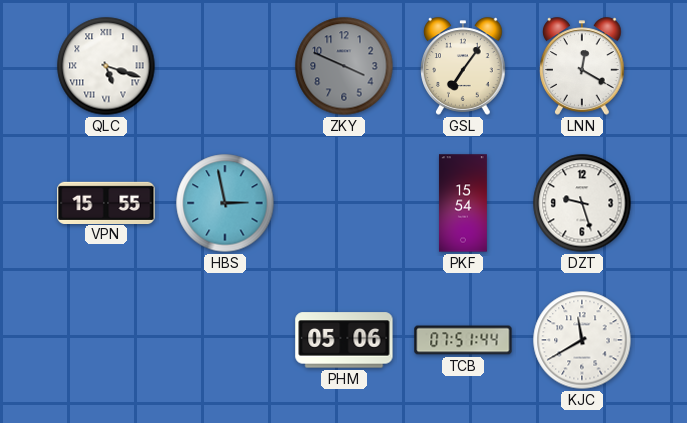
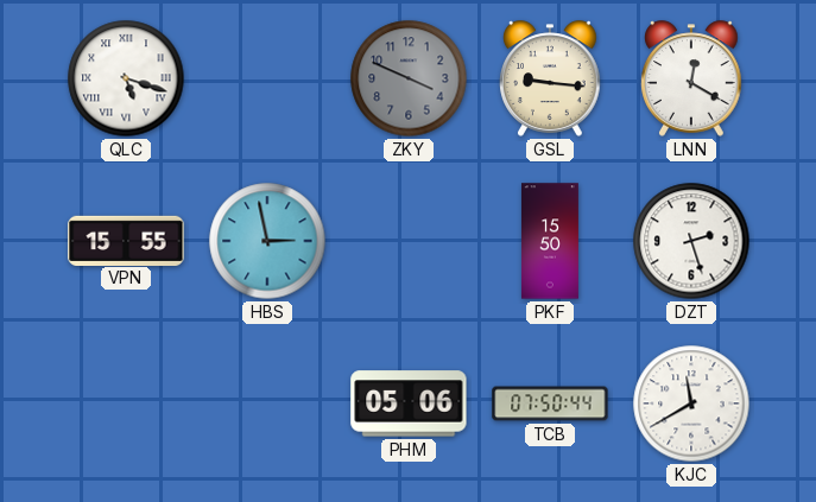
GSL: 7:06 -> 9:16 (550, 78)
PKF: 15:54 -> 15:50 (550, 241)
DZT: 9:27 -> 2:27 (691, 241)
TCB: 07:51 -> 07:50 (550, 403)
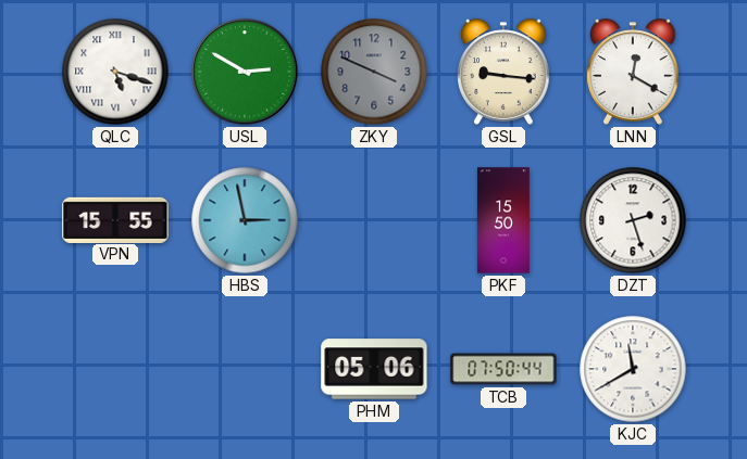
USL: none -> 2:50 (245, 72)
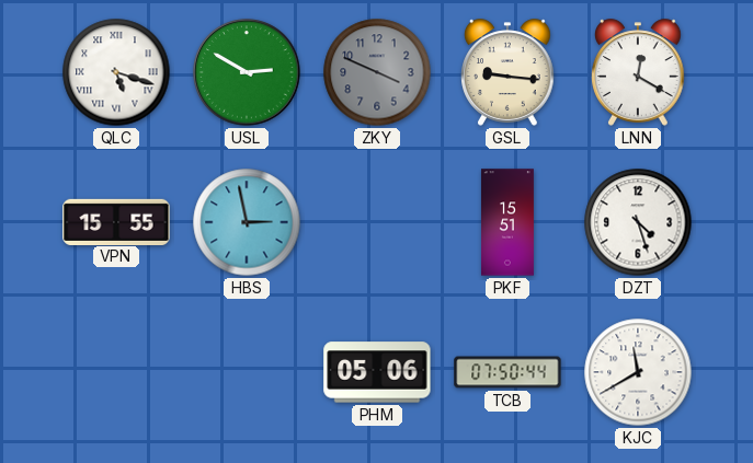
PKF: 15:50 -> 15:51 (507, 222)
DZT: 2:27 -> 4:27 (638, 222)
